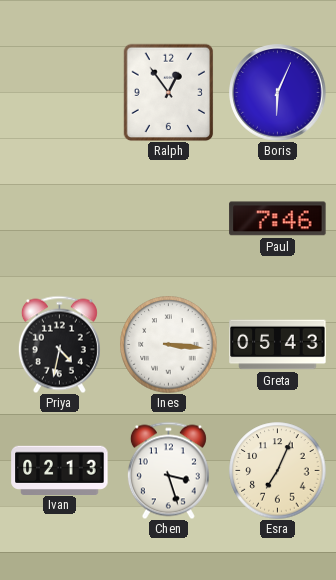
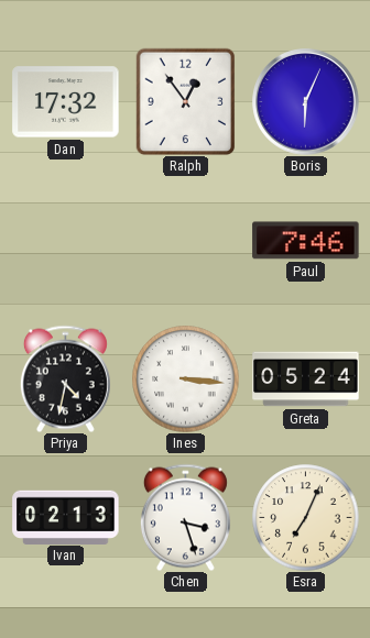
Dan: none -> 17:32 (66, 102)
Greta: 05:43 -> 05:24 (306, 380)
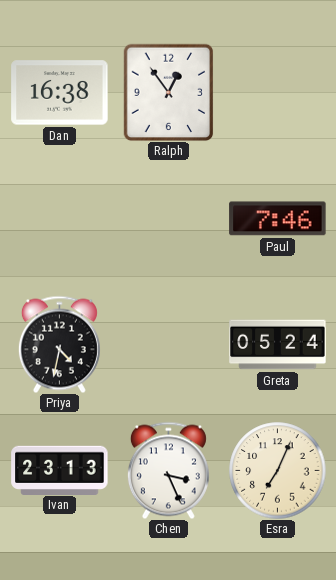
Dan: 17:32 -> 16:38 (60, 93)
Boris: 6:04 -> none (306, 102)
Ines: 3:16 -> none (186, 380)
Ivan: 02:13 -> 23:13 (60, 470)
Chen: 3:27 -> 3:26 (168, 470)
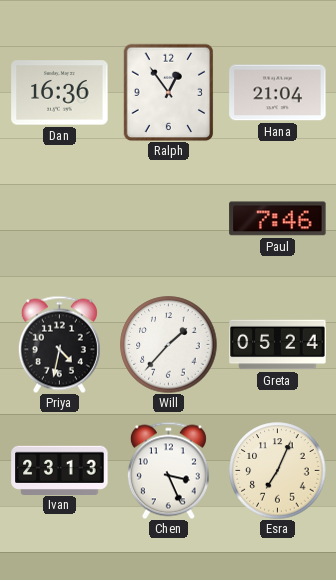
Dan: 16:38 -> 16:36 (60, 93)
Hana: none -> 21:04 (278, 93)
Will: none -> 1:37 (169, 345)
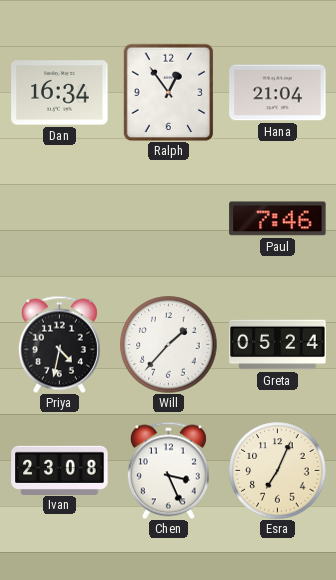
Dan: 16:36 -> 16:34 (60, 93)
Ivan: 23:13 -> 23:08 (60, 470)
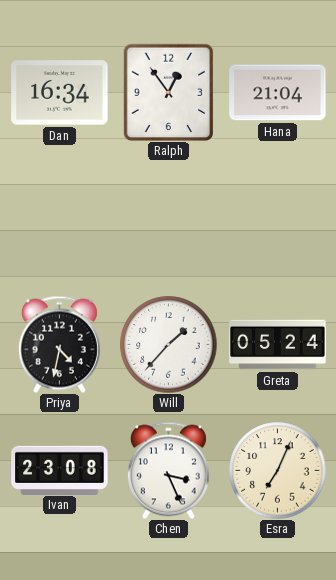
Paul: 7:46 -> none (278, 219)
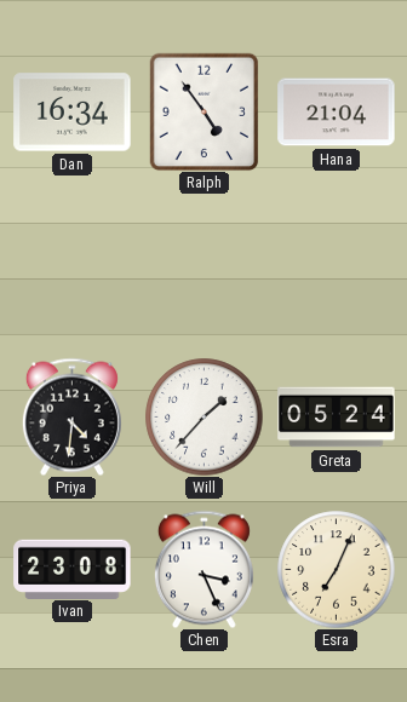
Ralph: 12:54 -> 4:54 (205, 111)
Priya: 4:32 -> 4:31 (71, 416)
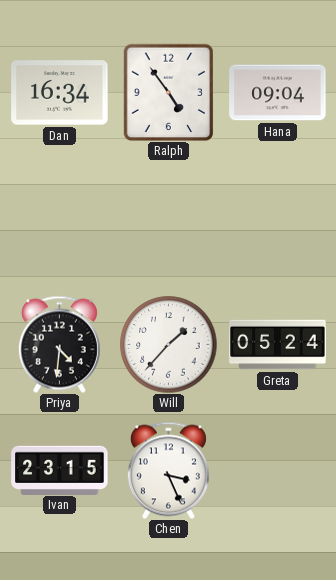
Hana: 21:04 -> 09:04 (278, 93)
Ivan: 23:08 -> 23:15 (60, 470)
Esra: 7:04 -> none (337, 570)
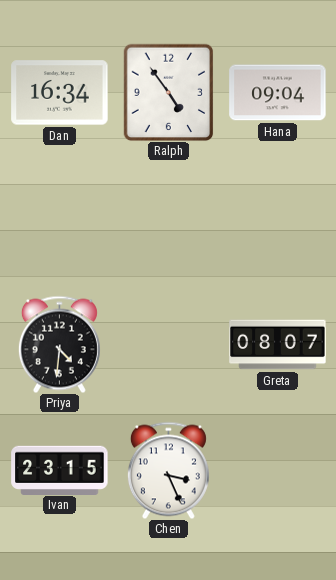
Will: 1:37 -> none (169, 345)
Greta: 05:24 -> 08:07 (278, 345)
